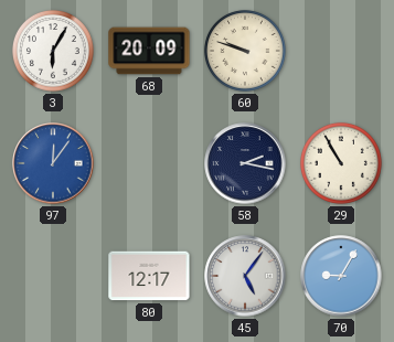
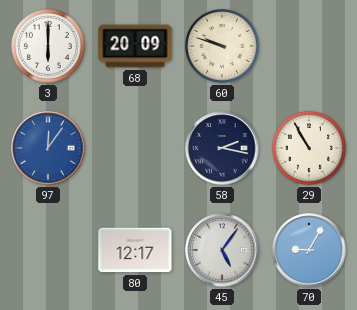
3: 6:05 -> 6:00 (48, 46)
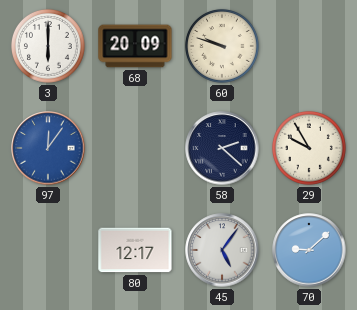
58: 2:17 -> 2:22 (222, 148)
29: 10:55 -> 9:55 (309, 148)
70: 9:05 -> 9:08 (309, 250)
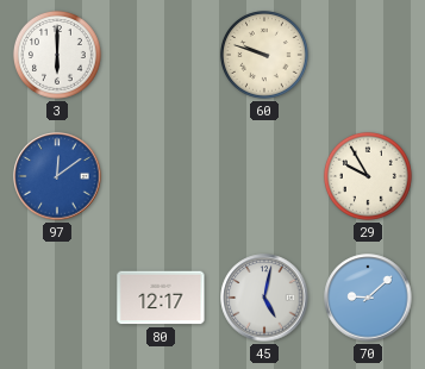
68: 20:09 -> none (135, 46)
97: 12:06 -> 12:09 (57, 176)
58: 2:22 -> none (222, 148)
45: 5:06 -> 5:02 (264, 298)
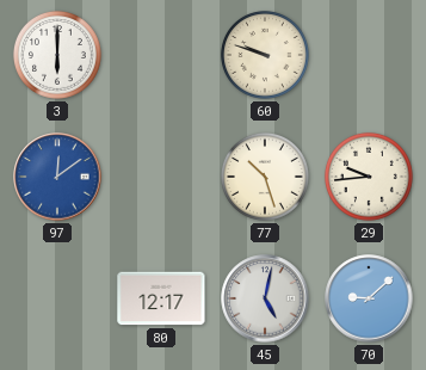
77: none -> 10:27 (265, 177)
29: 9:55 -> 9:44 (369, 177)
